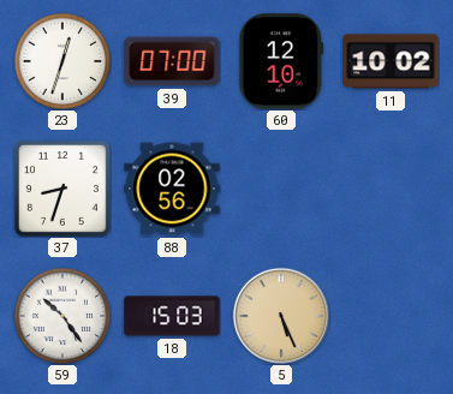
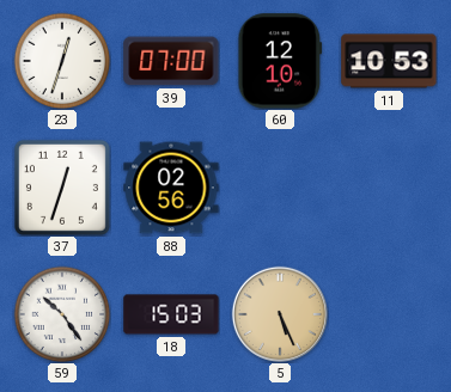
11: 10:02 -> 10:53 (389, 61)
37: 8:33 -> 12:33 (62, 188)
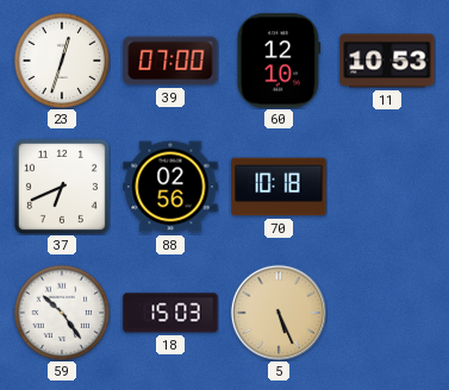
37: 12:33 -> 6:41 (62, 187)
70: none -> 10:18 (279, 187)
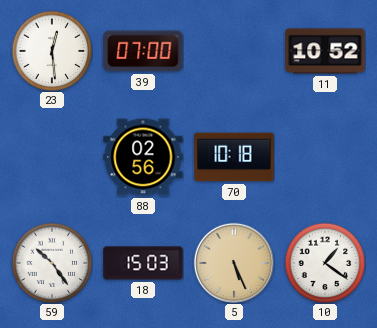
23: 12:33 -> 12:29 (52, 51)
60: 12:10 -> none (279, 61)
11: 10:53 -> 10:52 (325, 51)
37: 6:41 -> none (62, 187)
10: none -> 1:21 (325, 263)
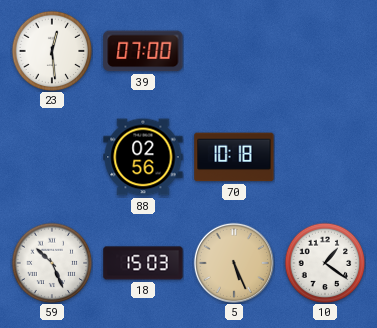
11: 10:52 -> none (325, 51)
59: 10:24 -> 10:26 (52, 263)
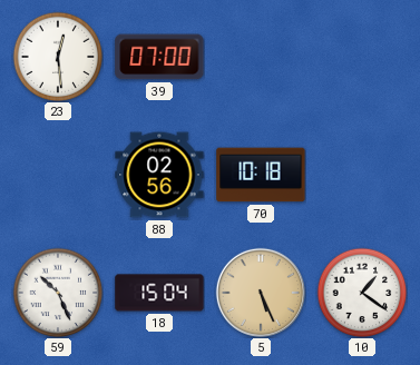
18: 15:03 -> 15:04 (159, 293)
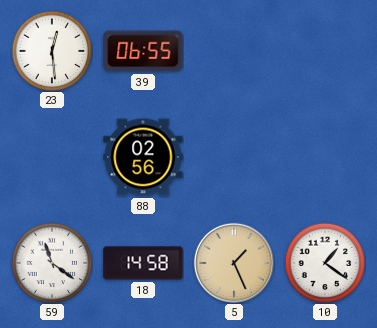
39: 07:00 -> 06:55 (143, 51)
70: 10:18 -> none (261, 175)
59: 10:26 -> 11:21 (52, 263)
18: 15:04 -> 14:58 (143, 263)
5: 5:26 -> 1:26 (234, 263)
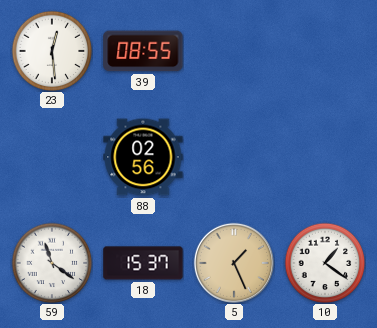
39: 06:55 -> 08:55 (143, 51)
18: 14:58 -> 15:37 (143, 263)
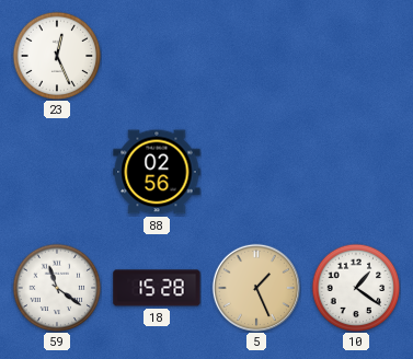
23: 12:29 -> 12:26 (57, 56)
39: 08:55 -> none (143, 51)
18: 15:37 -> 15:28 (157, 288)
